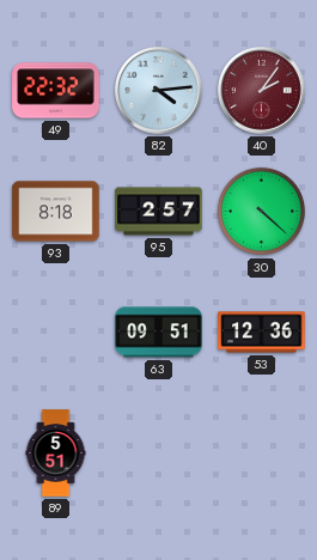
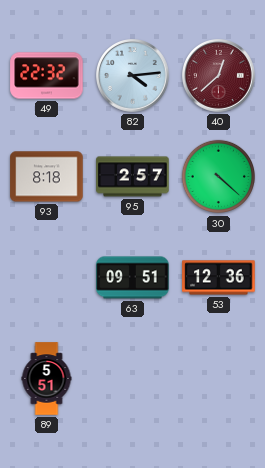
40: 2:06 -> 12:38 (219, 76)
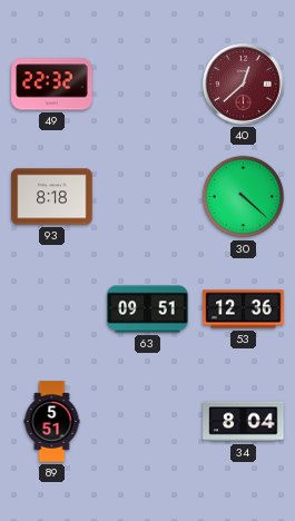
82: 4:14 -> none (133, 76)
95: 2:57 -> none (133, 177)
34: none -> 8:04 (244, 422)
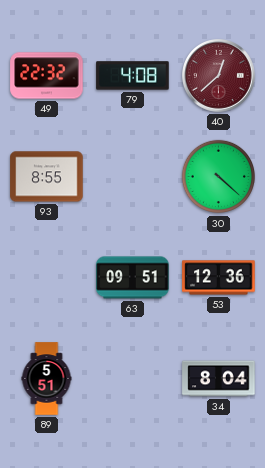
79: none -> 4:08 (133, 76)
93: 8:18 -> 8:55 (47, 177)
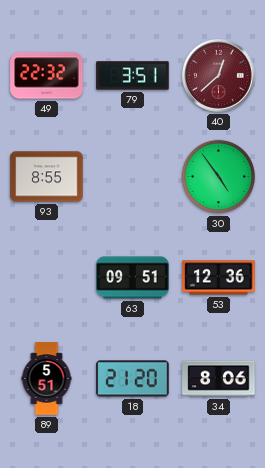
79: 4:08 -> 3:51 (133, 76)
30: 4:22 -> 4:54 (219, 177)
18: none -> 21:20 (133, 379)
34: 8:04 -> 8:06 (219, 379)
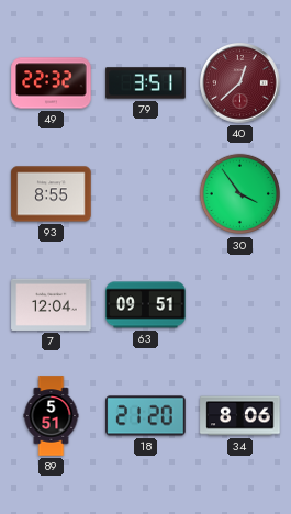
30: 4:54 -> 3:54 (240, 194)
7: none -> 12:04 (52, 304)
53: 12:36 -> none (219, 278)
